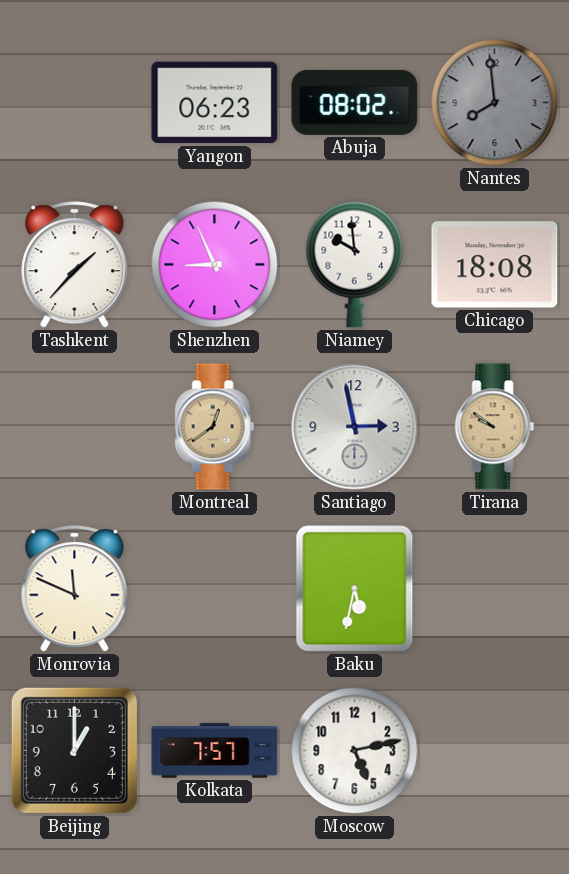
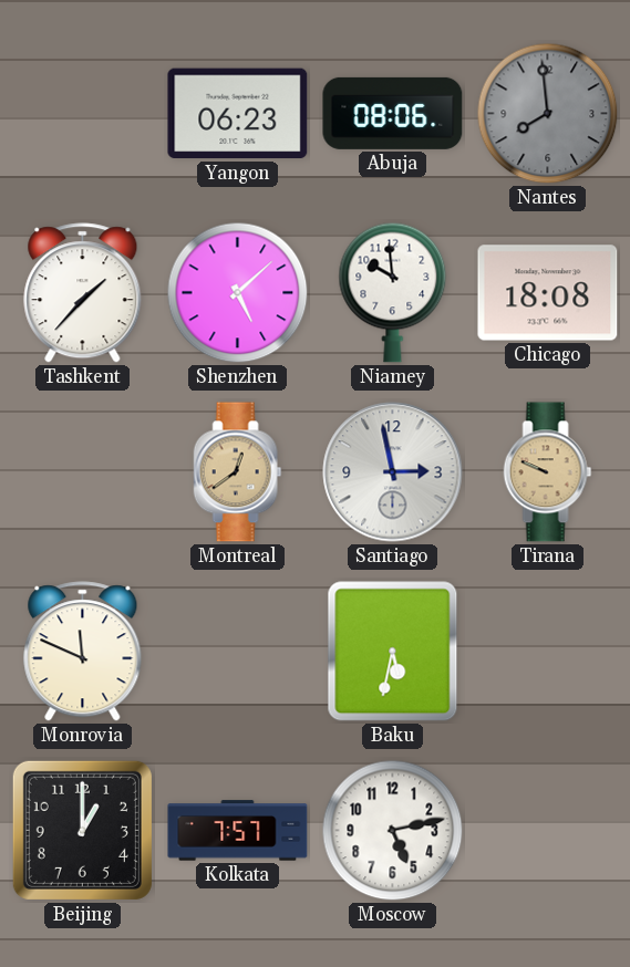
Abuja: 08:02 -> 08:06 (393, 113)
Shenzhen: 8:56 -> 5:08 (238, 293)
Tirana: 9:51 -> 9:49 (548, 472)
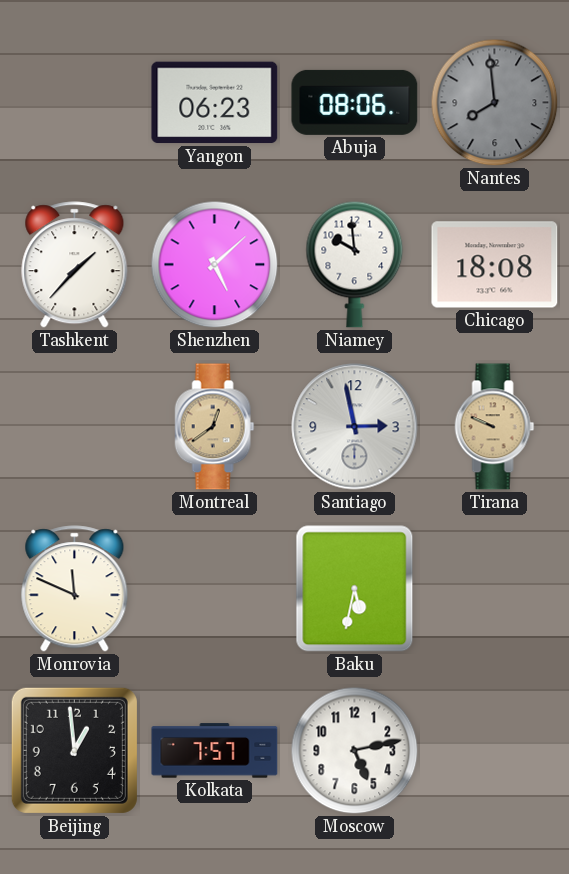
Beijing: 1:00 -> 12:59 (74, 750)
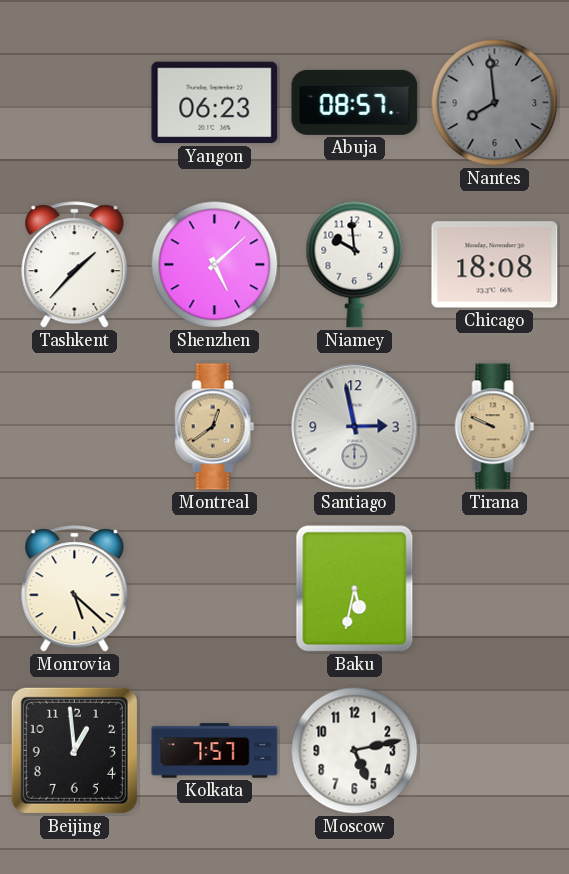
Abuja: 08:06 -> 08:57 (355, 102)
Monrovia: 11:49 -> 5:22 (75, 589)
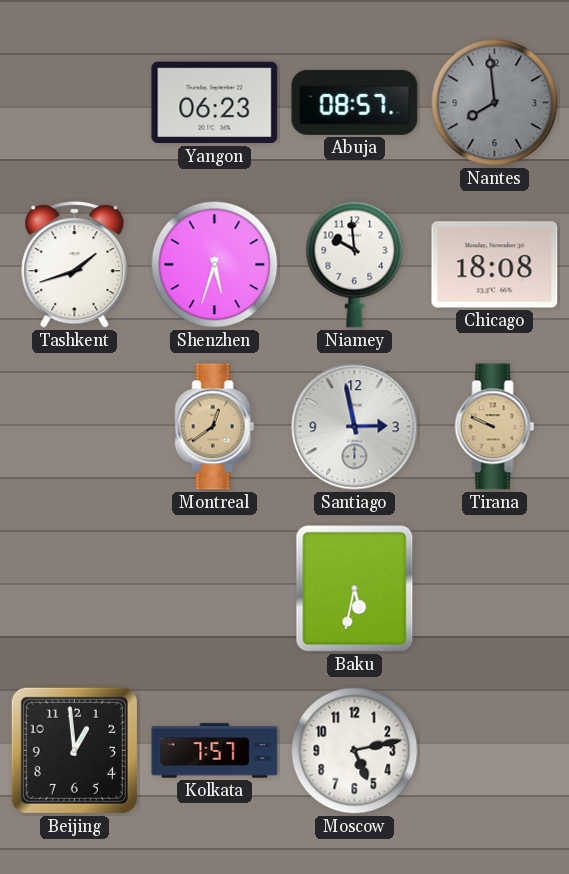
Tashkent: 1:37 -> 1:42 (75, 265)
Shenzhen: 5:08 -> 5:33 (215, 265)
Monrovia: 5:22 -> none (75, 589)
